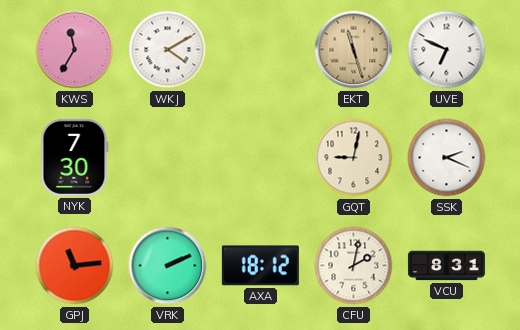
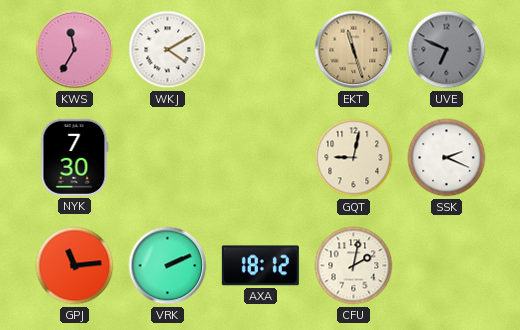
UVE dial: white -> grey (447, 50)
VCU: 8:31 -> none (446, 266)
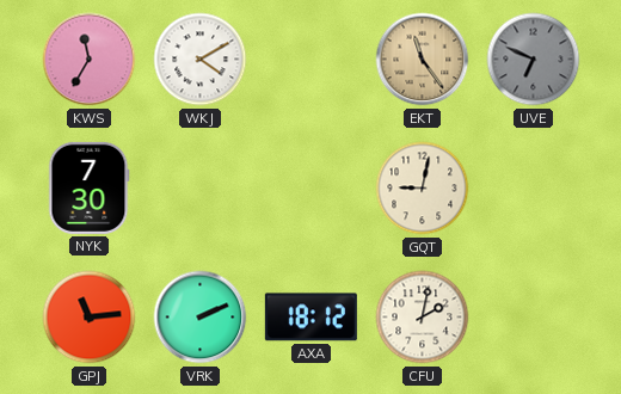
EKT: 11:27 -> 11:24 (423, 60)
SSK: 2:19 -> none (447, 158)
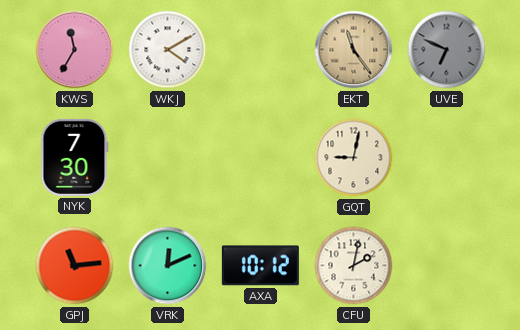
VRK: 2:11 -> 12:11 (168, 266)
AXA: 18:12 -> 10:12 (260, 266)
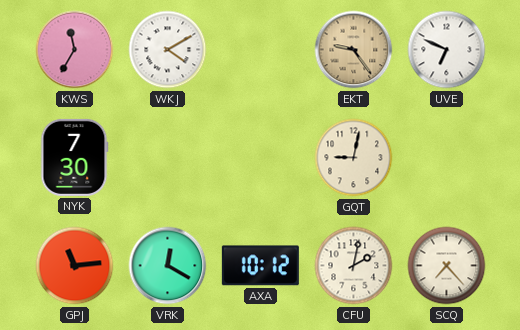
EKT: 11:24 -> 9:24 (354, 50)
UVE dial: grey -> white (447, 50)
VRK: 12:11 -> 12:20 (168, 266)
SCQ: none -> 7:23 (447, 266)
